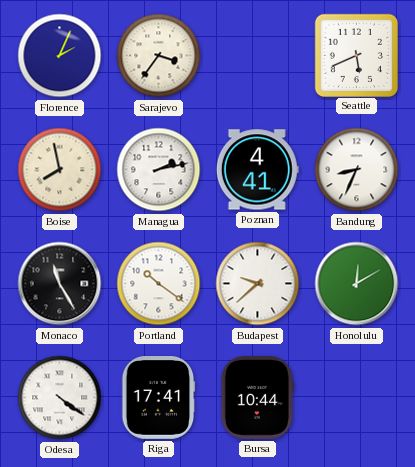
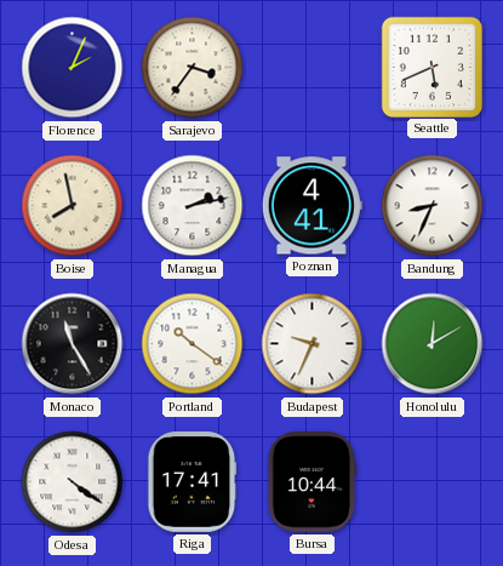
Budapest: 9:38 -> 9:34 (313, 344)
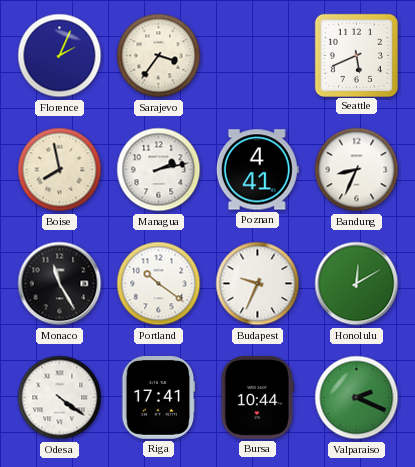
Valparaiso: none -> 2:19 (357, 398)
